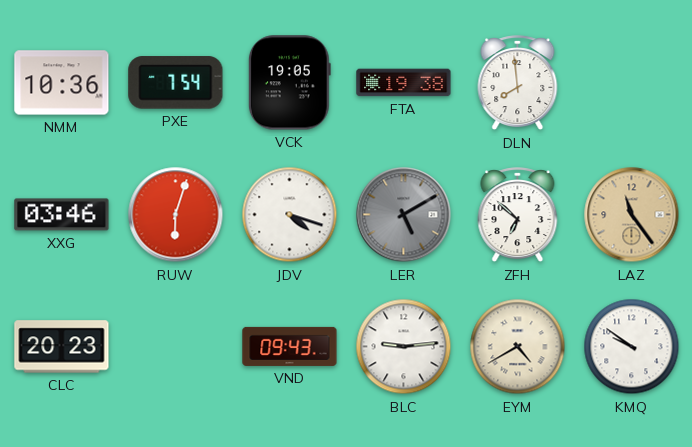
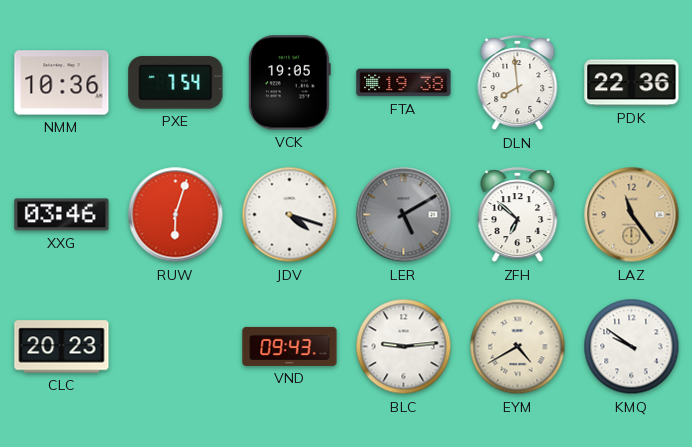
PDK: none -> 22:36 (632, 83)
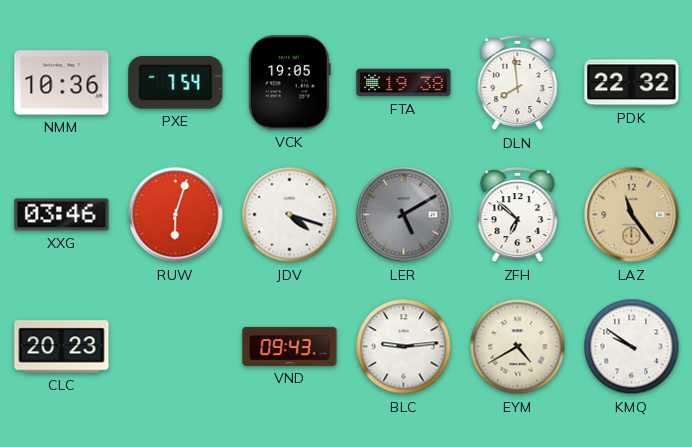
PDK: 22:36 -> 22:32 (632, 83)
